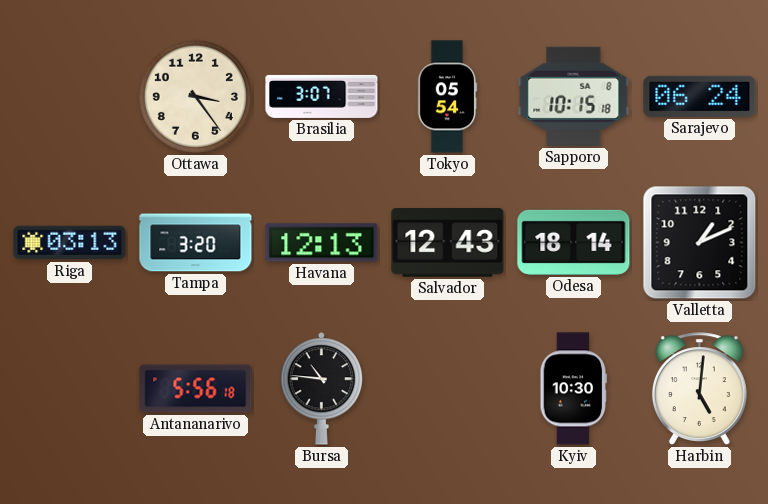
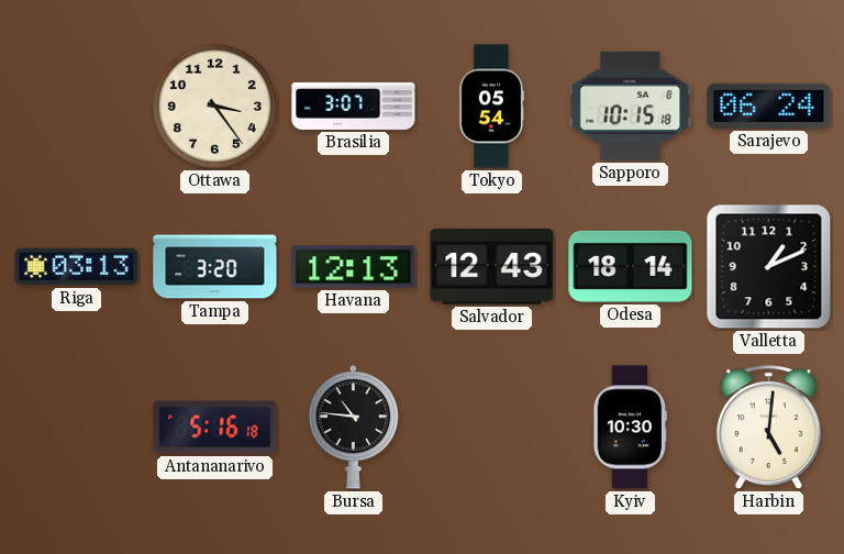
Antananarivo: 5:56 -> 5:16 (215, 428)
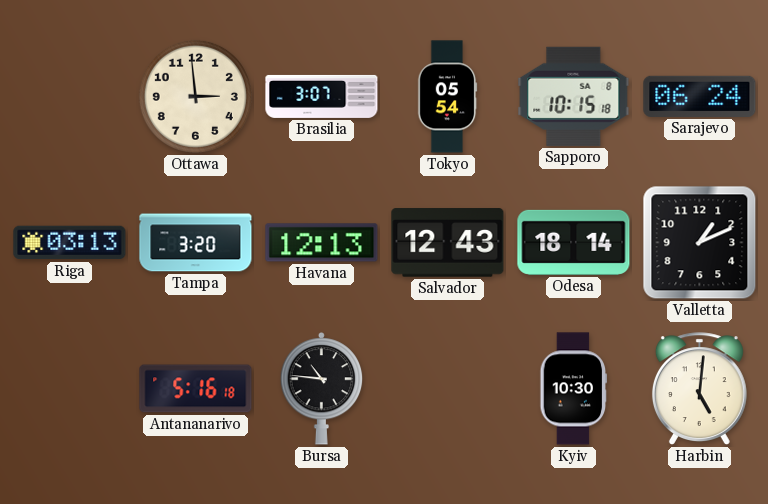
Ottawa: 3:24 -> 2:59 (195, 96)
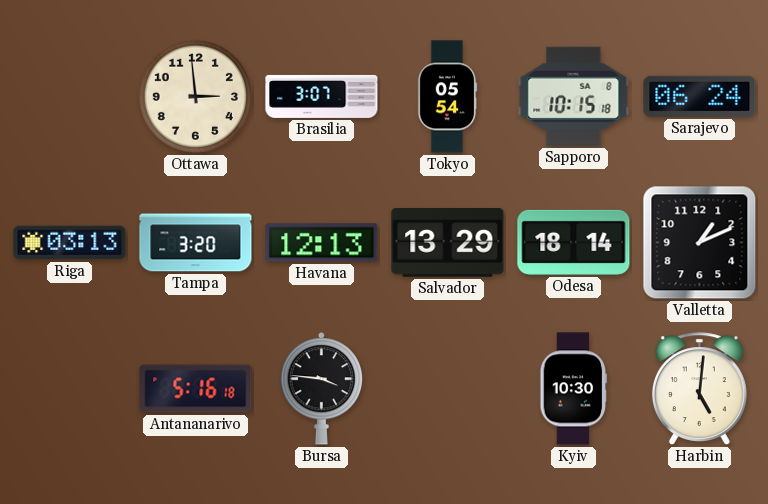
Salvador: 12:43 -> 13:29 (448, 243)
Bursa: 10:46 -> 3:46 (322, 389)
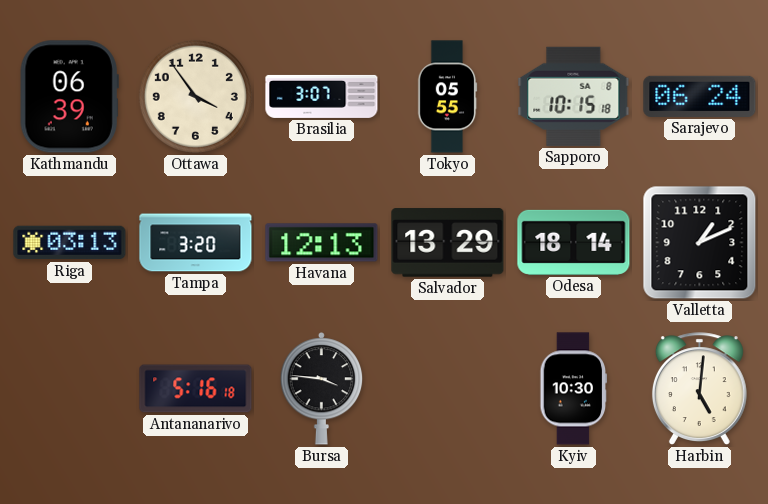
Kathmandu: none -> 06:39 (69, 97)
Ottawa: 2:59 -> 3:54 (195, 96)
Tokyo: 05:54 -> 05:55 (447, 97)
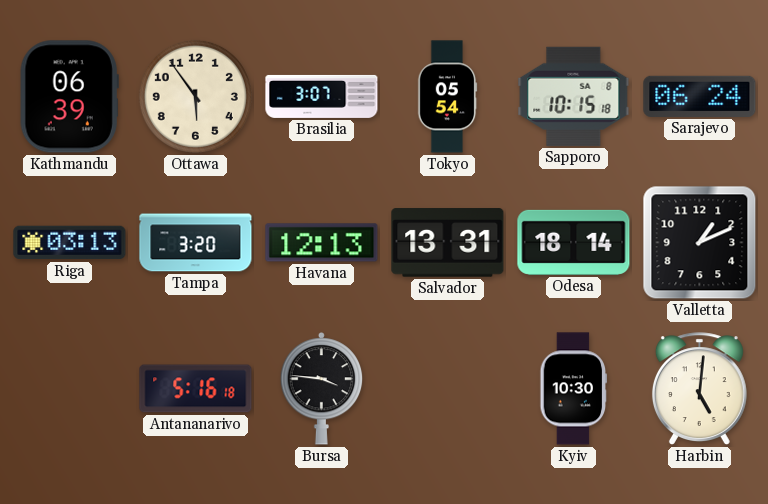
Ottawa: 3:54 -> 5:54 (195, 96)
Tokyo: 05:55 -> 05:54 (447, 97)
Salvador: 13:29 -> 13:31 (448, 243)
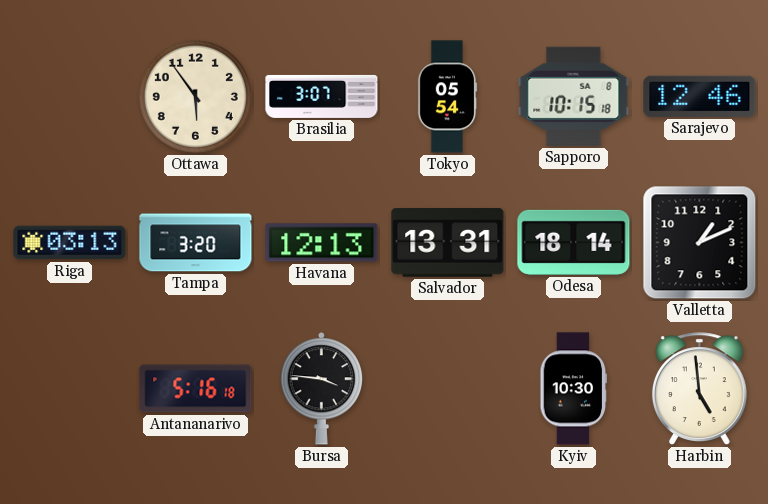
Kathmandu: 06:39 -> none (69, 97)
Sarajevo: 06:24 -> 12:46 (700, 96)
Harbin: 5:01 -> 4:59 (699, 389)
